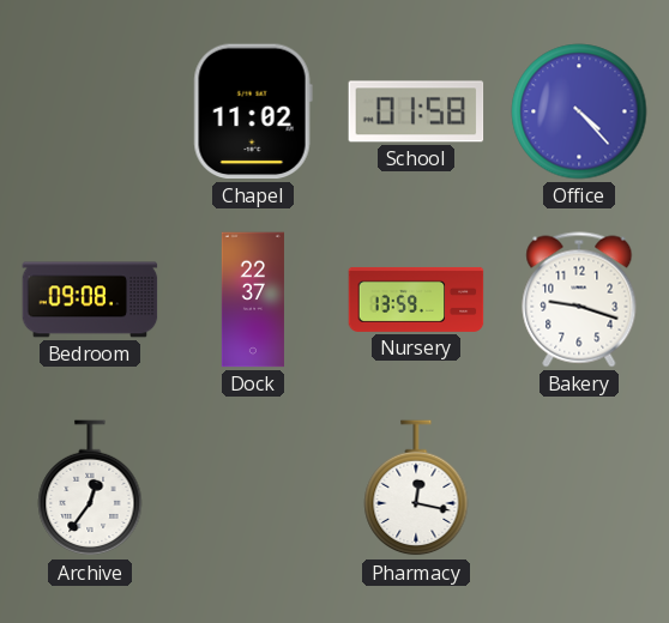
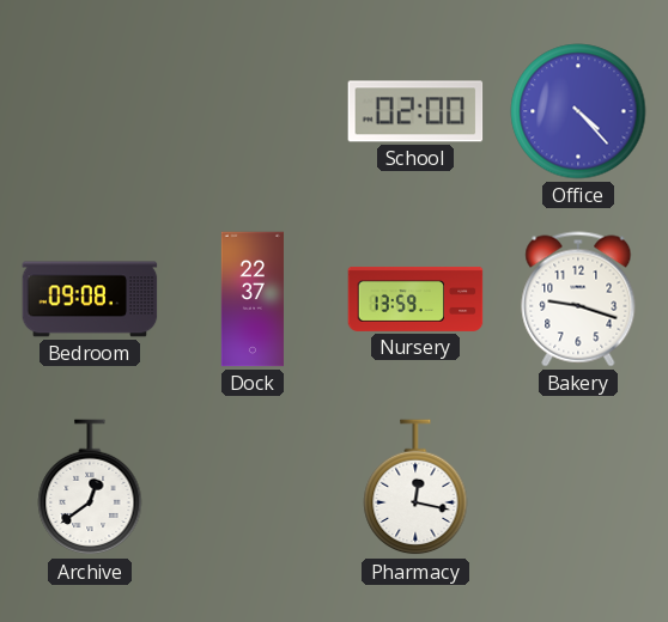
Chapel: 11:02 -> none (253, 111)
School: 01:58 -> 02:00 (415, 111)
Archive: 12:36 -> 12:39 (90, 488)
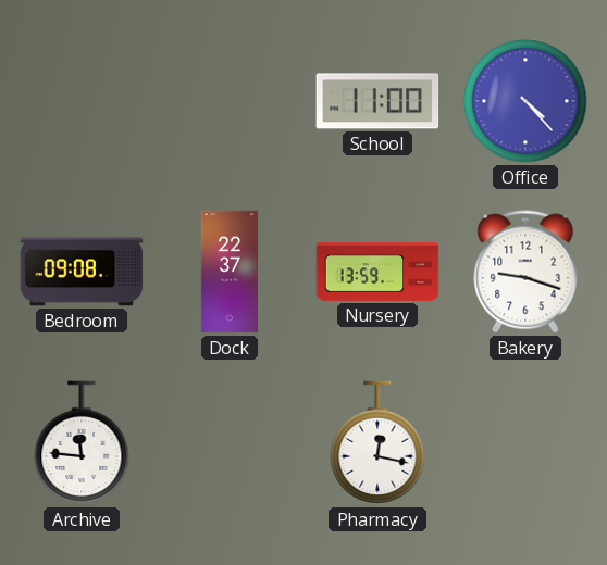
School: 02:00 -> 11:00 (377, 101)
Archive: 12:39 -> 11:46 (82, 443)
